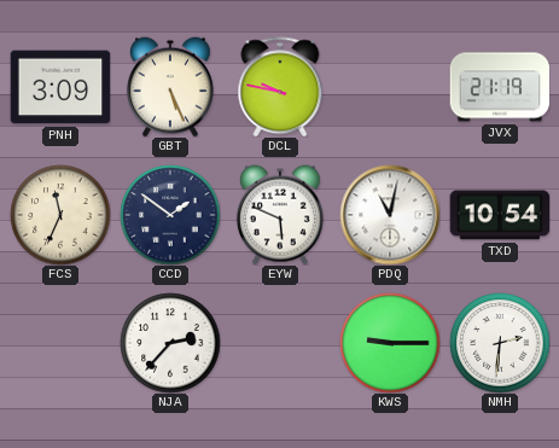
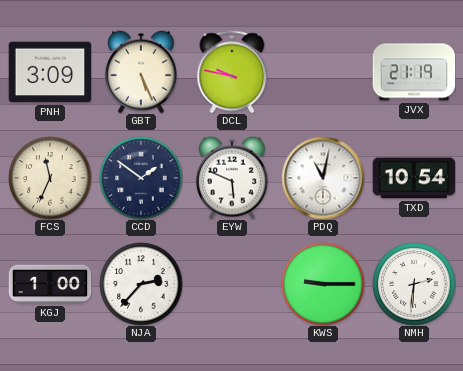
KGJ: none -> 1:00 (50, 284)
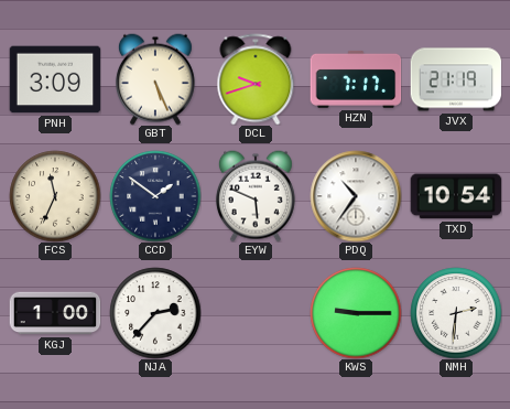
DCL: 9:47 -> 9:42 (256, 79)
HZN: none -> 7:17 (356, 79)
PDQ: 11:02 -> 10:36 (356, 196)
